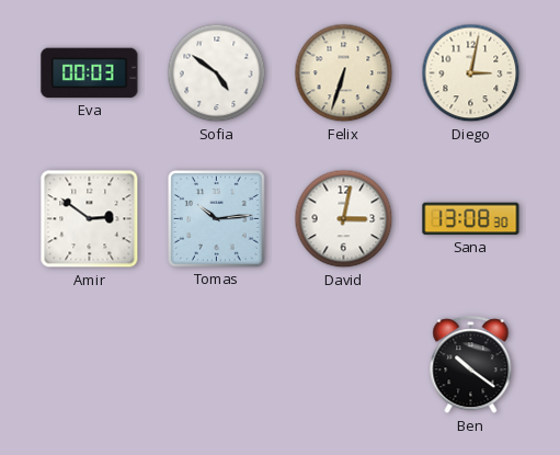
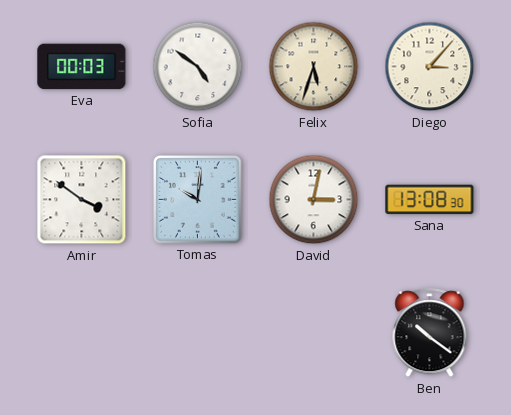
Felix: 6:33 -> 5:33 (314, 67)
Diego: 3:02 -> 3:07 (430, 67)
Amir: 2:51 -> 3:51 (82, 200)
Tomas: 10:14 -> 10:01 (198, 200)
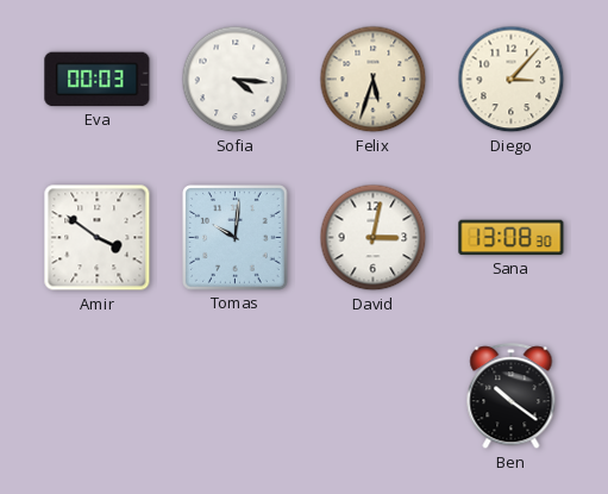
Sofia: 4:51 -> 4:16 (236, 80)
